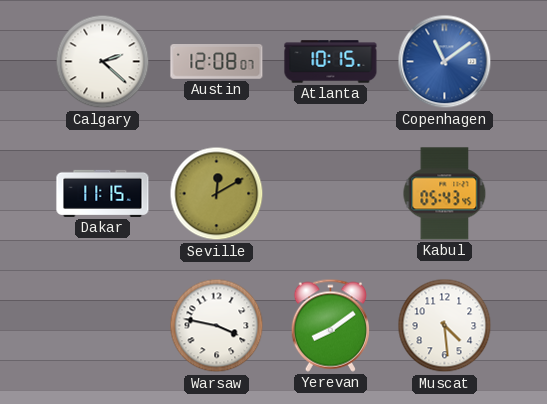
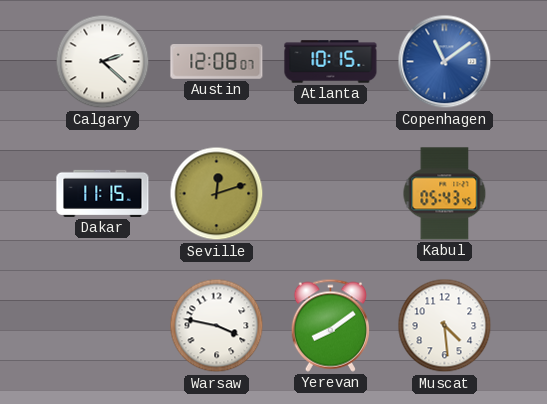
Seville: 12:10 -> 12:12 (217, 194)
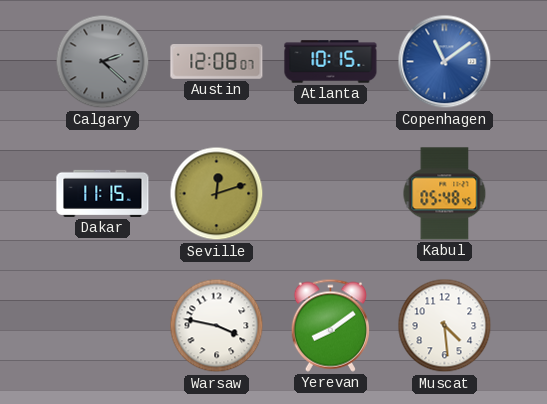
Calgary dial: white -> grey (103, 62)
Kabul: 05:43 -> 05:48 (445, 194)
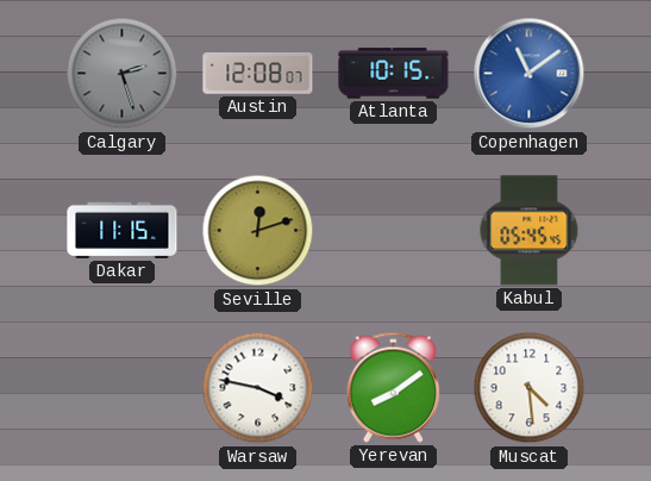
Calgary: 2:22 -> 2:27 (123, 74)
Kabul: 05:48 -> 05:45 (530, 231)
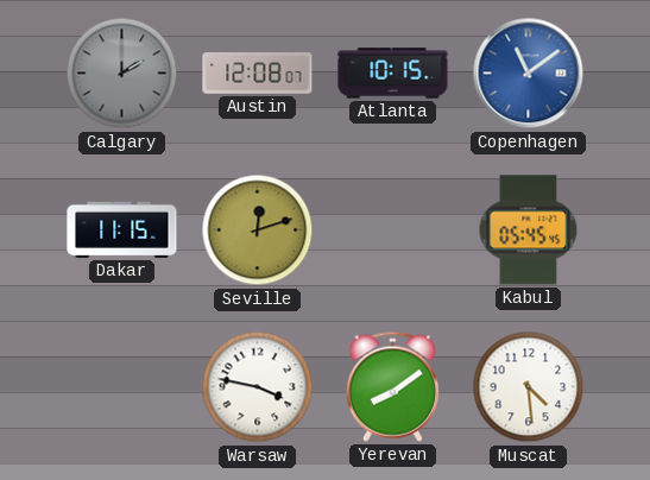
Calgary: 2:27 -> 2:00 (122, 74)
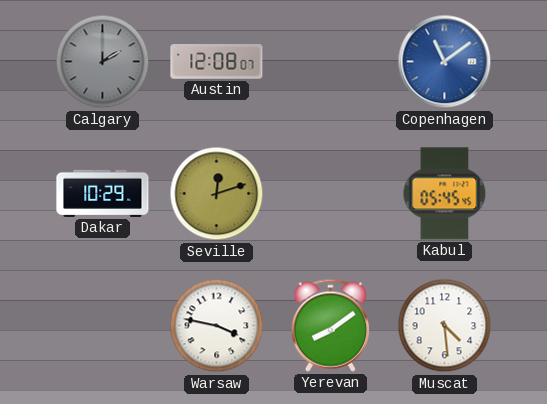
Atlanta: 10:15 -> none (393, 74)
Dakar: 11:15 -> 10:29 (103, 193)
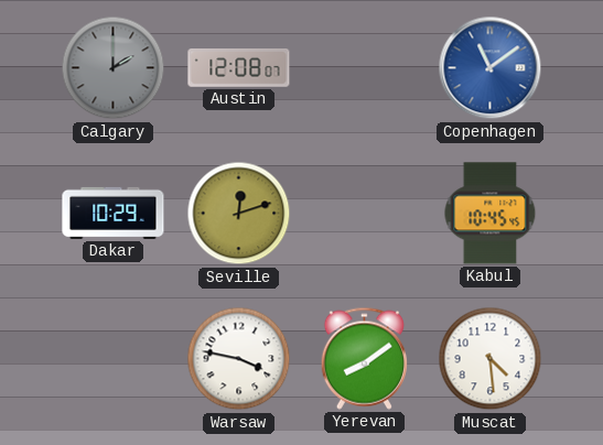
Kabul: 05:45 -> 10:45 (491, 214)
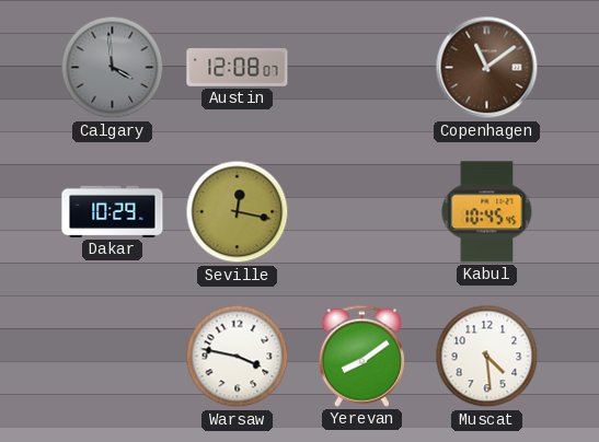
Calgary: 2:00 -> 3:59 (113, 68)
Copenhagen dial: blue -> brown (487, 68)
Seville: 12:12 -> 12:17 (238, 212)
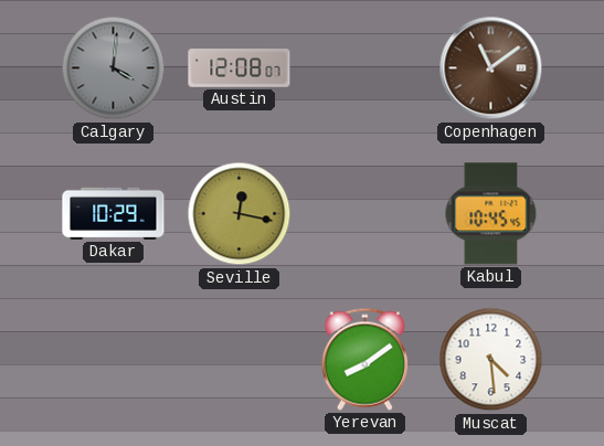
Calgary: 3:59 -> 4:01 (114, 68)
Warsaw: 3:47 -> none (238, 357)
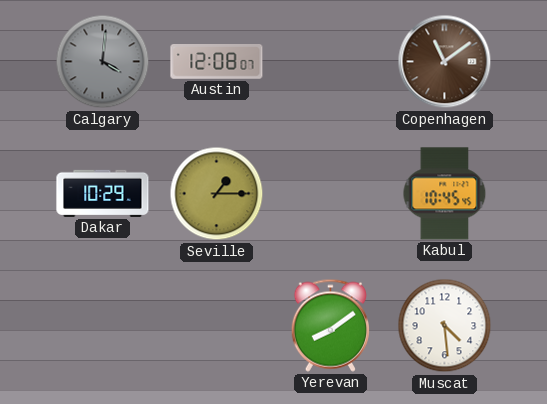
Seville: 12:17 -> 1:15 (217, 194)
